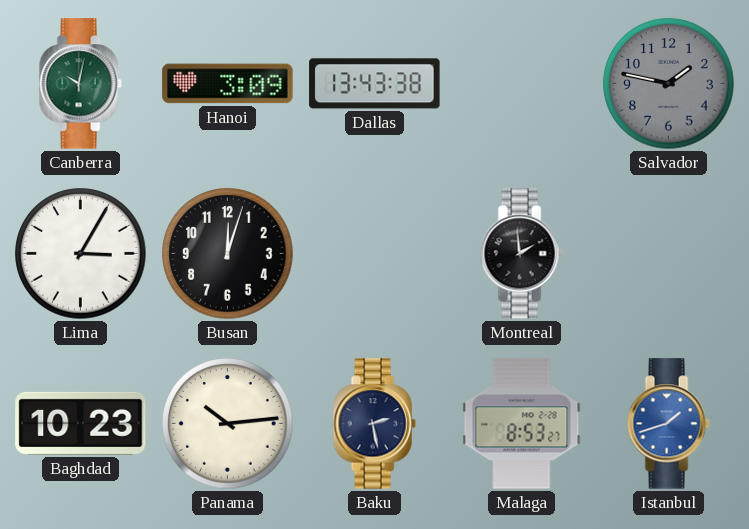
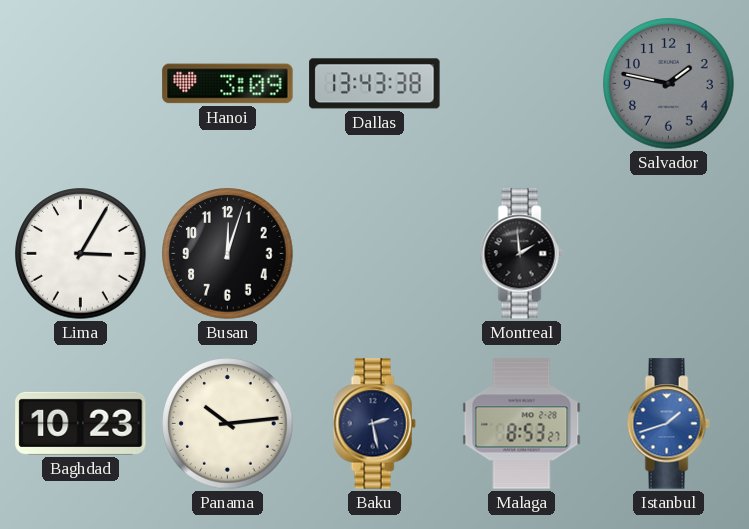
Canberra: 10:02 -> none (80, 84)
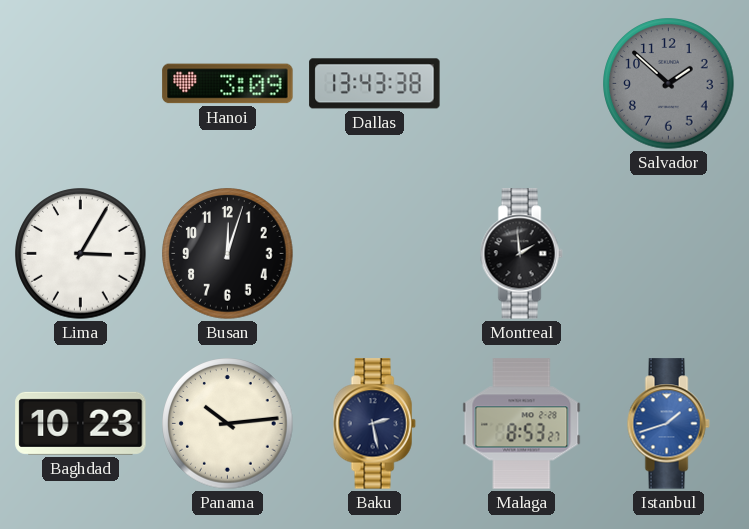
Salvador: 1:47 -> 1:52 (669, 84)
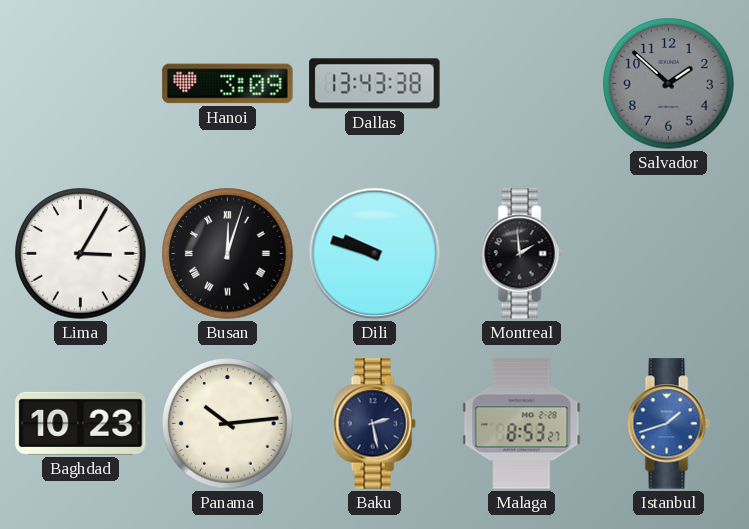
Busan numerals: Arabic -> Roman (228, 254)
Dili: none -> 9:48 (375, 254)
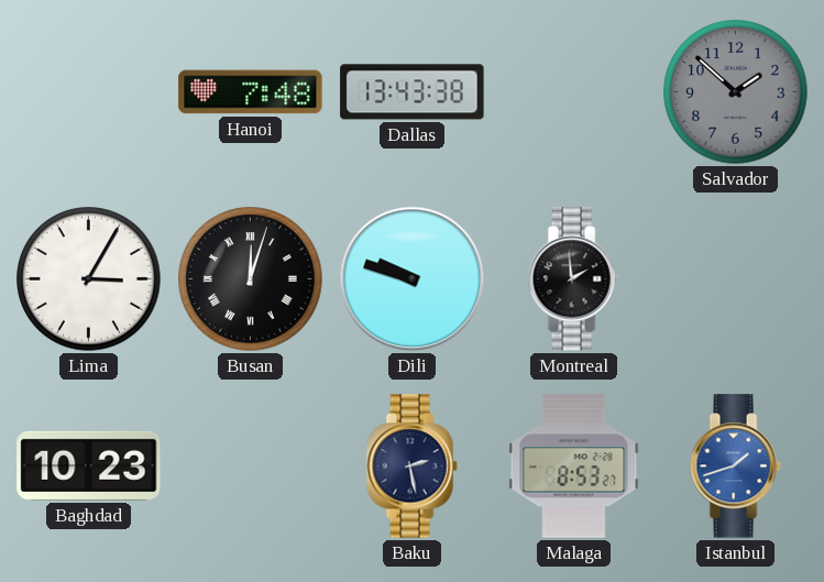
Hanoi: 3:09 -> 7:48 (251, 92)
Panama: 10:14 -> none (228, 424)
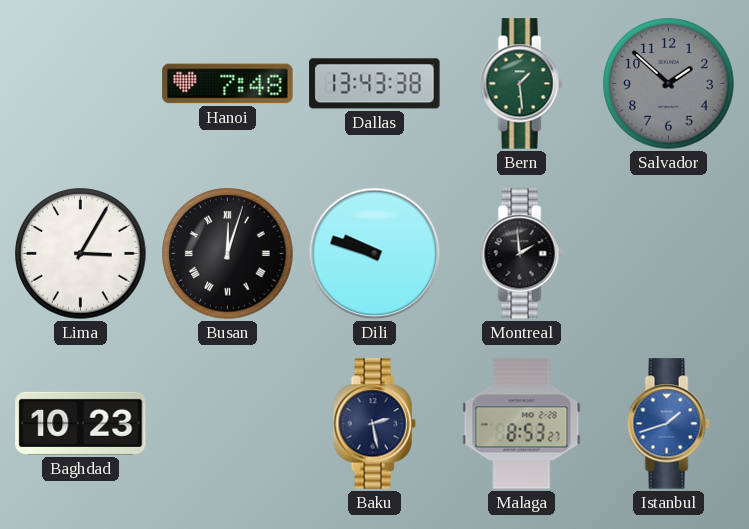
Bern: none -> 1:29 (521, 84)
